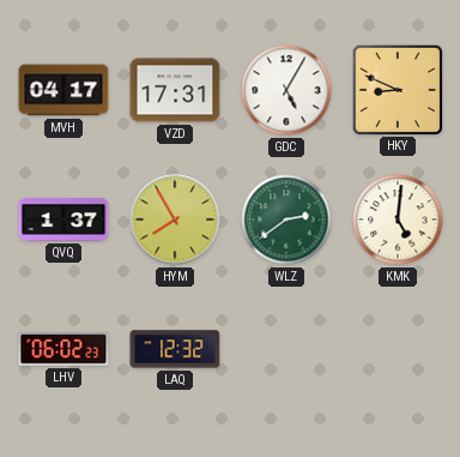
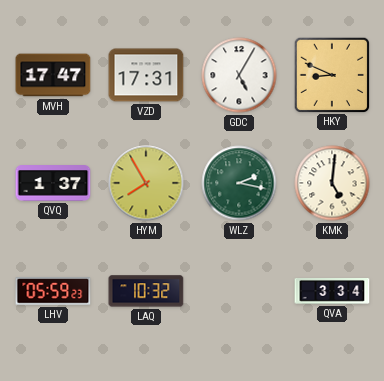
MVH: 04:17 -> 17:47 (53, 75)
WLZ: 2:39 -> 2:17 (239, 183)
LHV: 06:02 -> 05:59 (53, 291)
LAQ: 12:32 -> 10:32 (146, 291)
QVA: none -> 3:34 (332, 292)
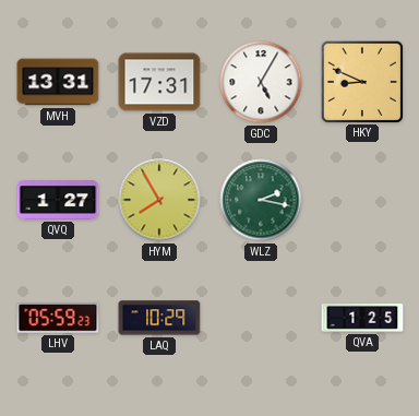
MVH: 17:47 -> 13:31 (58, 82)
QVQ: 1:37 -> 1:27 (58, 200)
KMK: 5:01 -> none (332, 183)
LAQ: 10:32 -> 10:29 (159, 318)
QVA: 3:34 -> 1:25 (362, 319)
